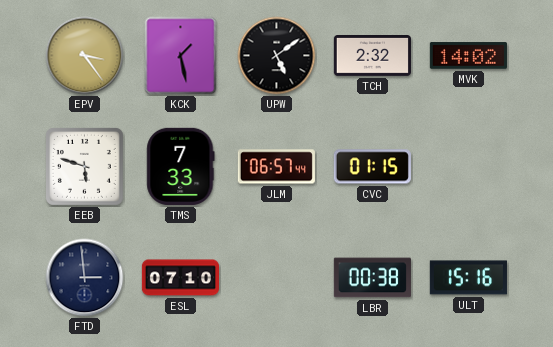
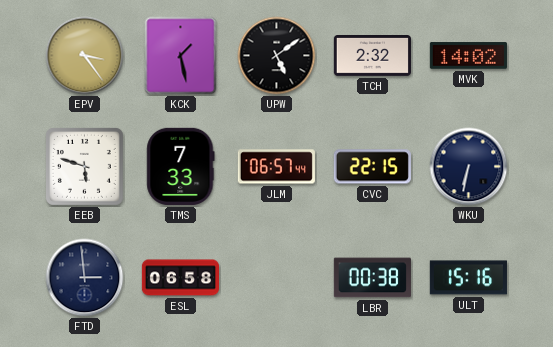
CVC: 01:15 -> 22:15 (372, 167)
WKU: none -> 6:32 (469, 167)
ESL: 07:10 -> 06:58 (180, 278)
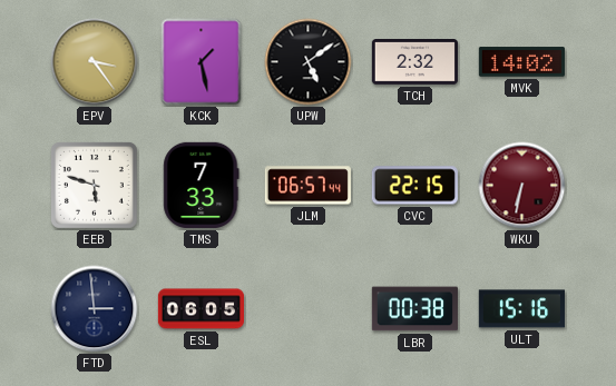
WKU dial: navy -> burgundy (522, 186)
ESL: 06:58 -> 06:05 (201, 309)
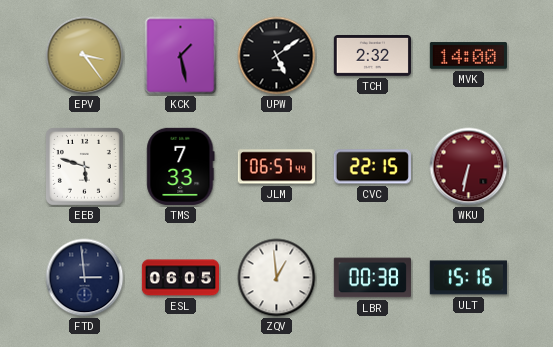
MVK: 14:02 -> 14:00 (468, 56)
ZQV: none -> 12:59 (277, 278)
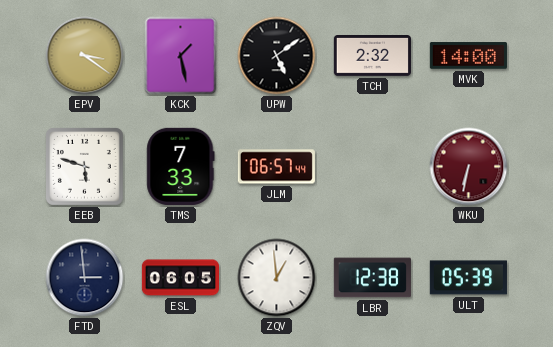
EPV: 3:24 -> 3:21 (85, 56)
CVC: 22:15 -> none (372, 167)
LBR: 00:38 -> 12:38 (372, 278)
ULT: 15:16 -> 05:39 (468, 278)
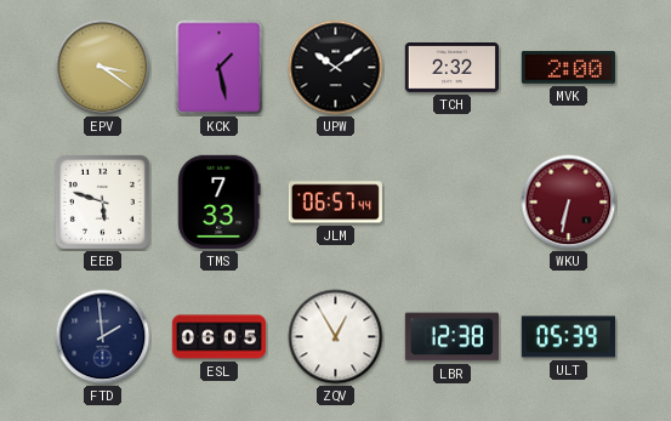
UPW: 5:09 -> 10:09 (336, 68)
MVK: 14:00 -> 2:00 (568, 68)
FTD: 2:59 -> 1:59 (103, 337)
ZQV: 12:59 -> 12:55 (336, 337)
